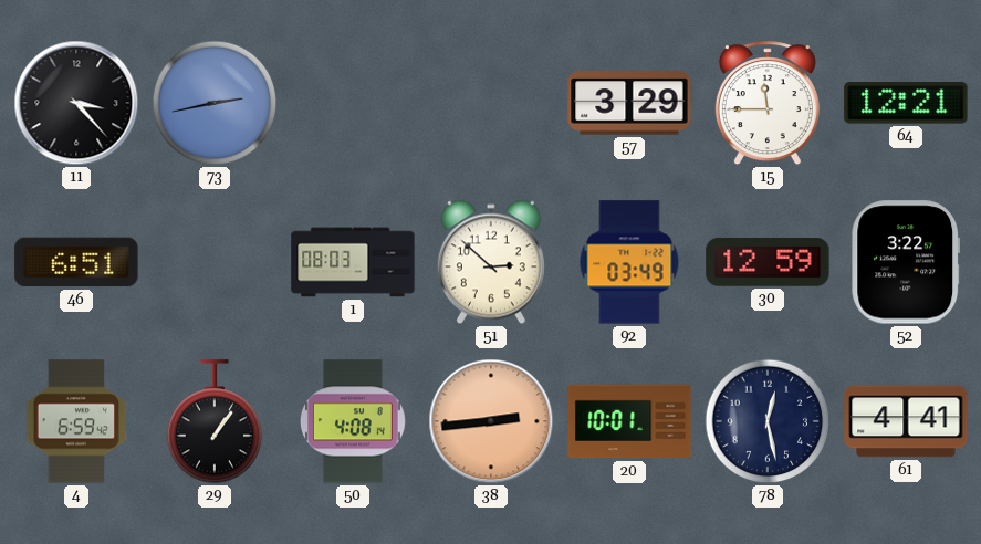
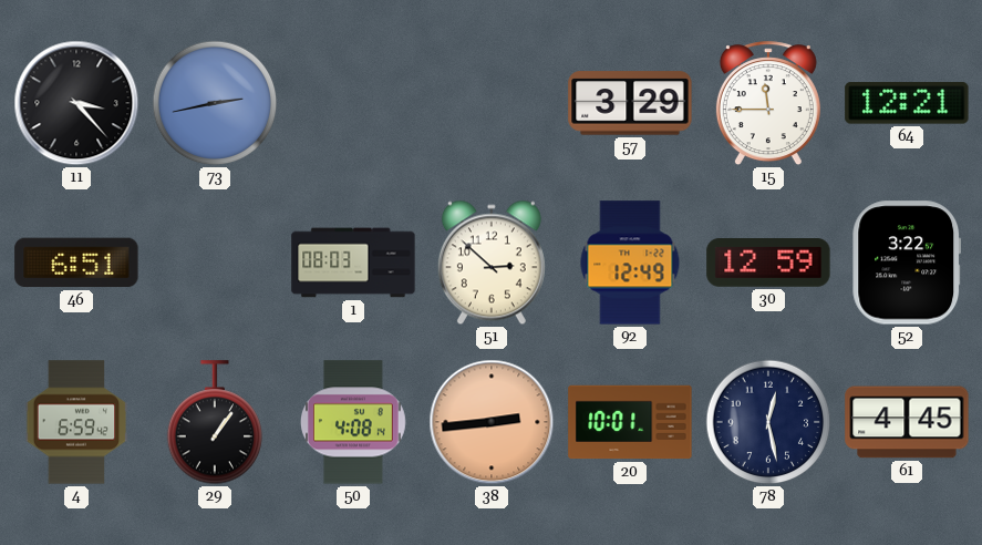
92: 03:49 -> 12:49 (630, 263)
61: 4:41 -> 4:45 (907, 422)
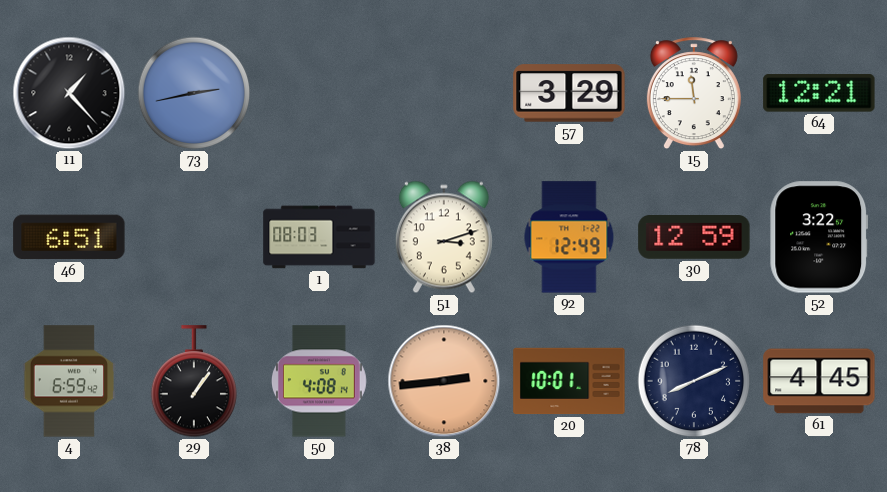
11: 3:23 -> 1:23 (69, 93)
51: 2:52 -> 3:12 (444, 237)
78: 12:28 -> 8:11 (694, 381)
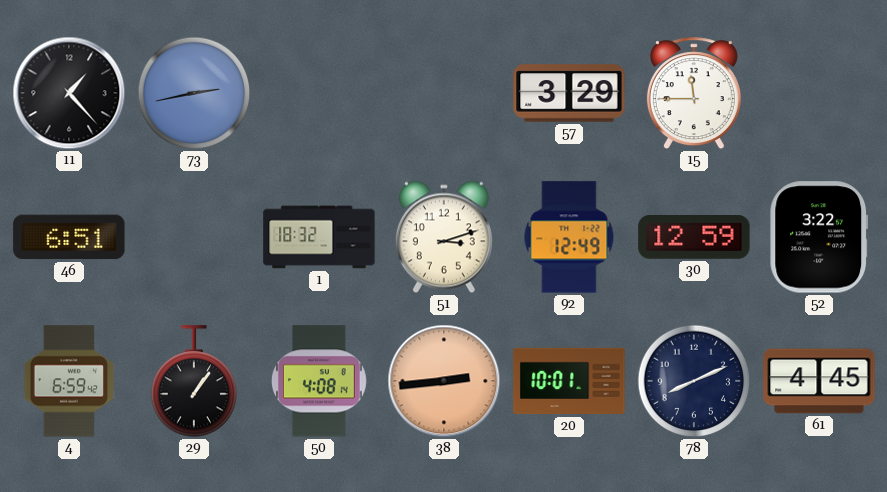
64: 12:21 -> none (819, 93)
1: 08:03 -> 18:32 (319, 237)
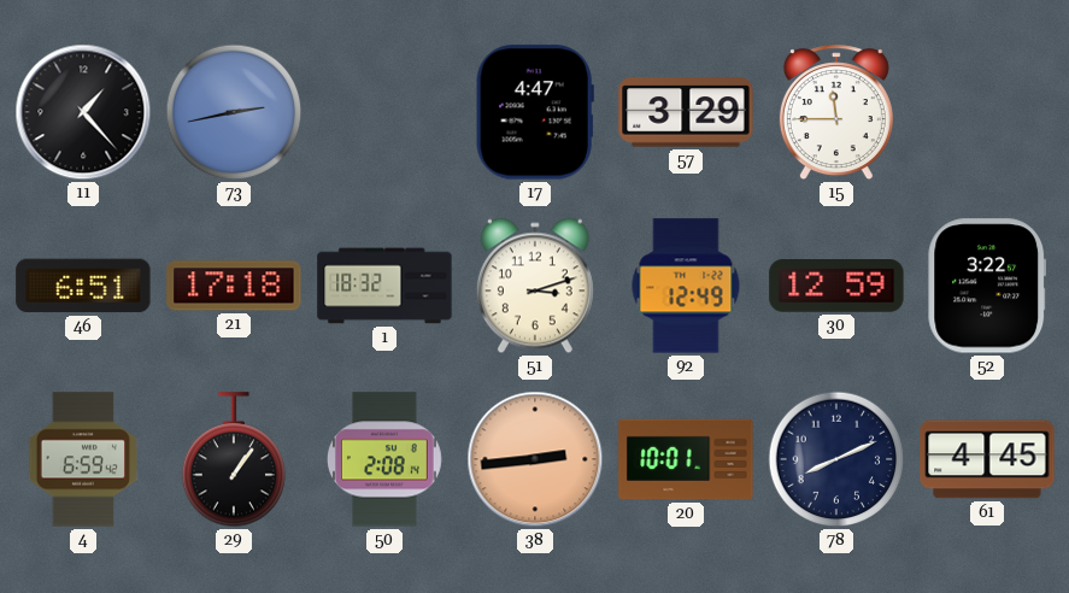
17: none -> 4:47 (535, 112)
21: none -> 17:18 (234, 286)
50: 4:08 -> 2:08 (384, 459)
